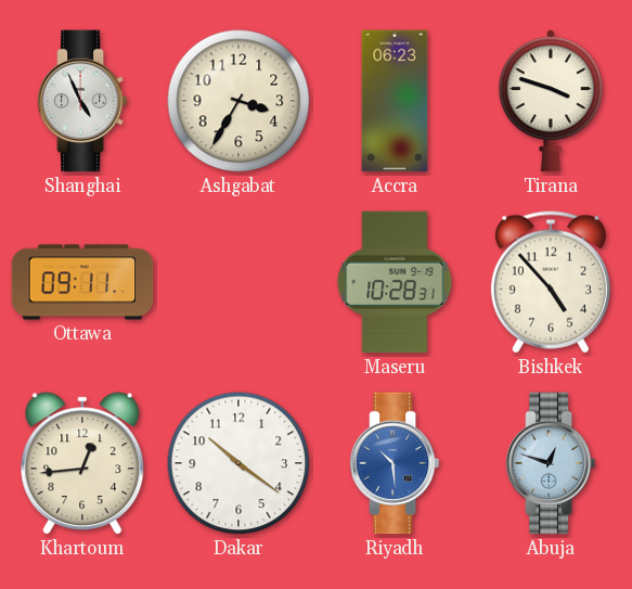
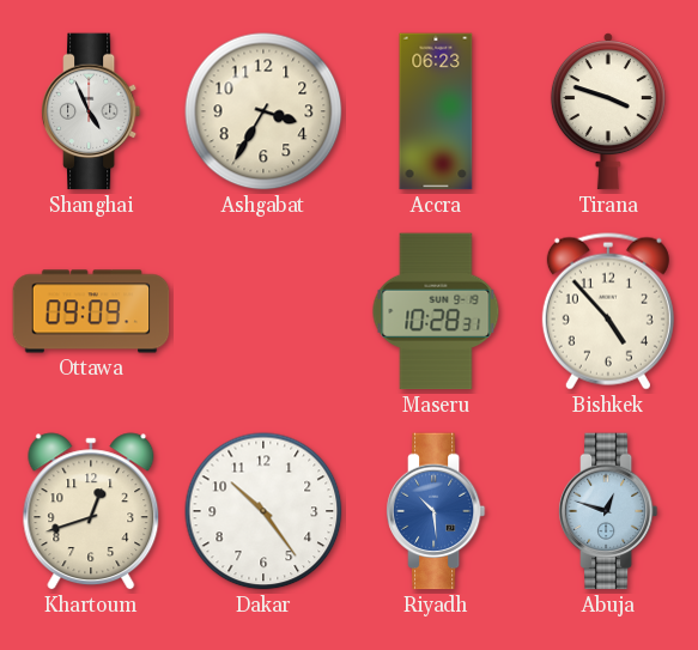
Ottawa: 09:11 -> 09:09 (91, 311)
Khartoum: 12:44 -> 12:42 (91, 511)
Dakar: 10:21 -> 10:24 (263, 511)
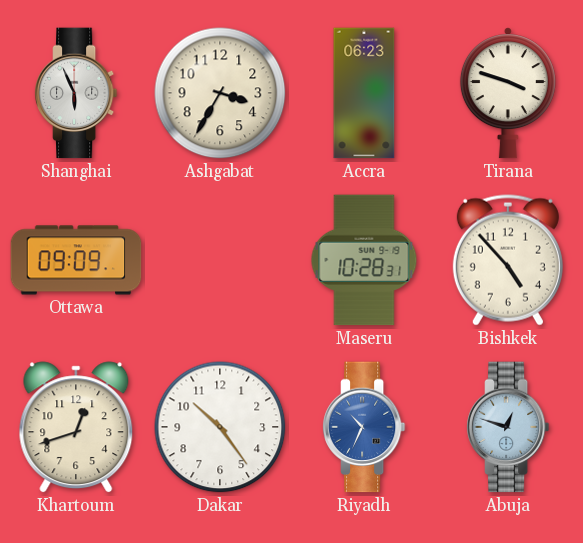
Shanghai: 4:56 -> 5:56 (76, 93)
Riyadh: 10:29 -> 10:34 (364, 427)
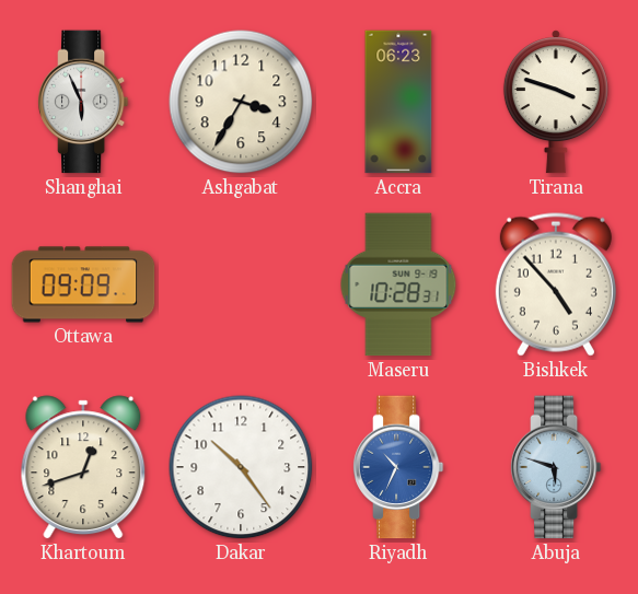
Abuja: 12:48 -> 5:48 (556, 467)
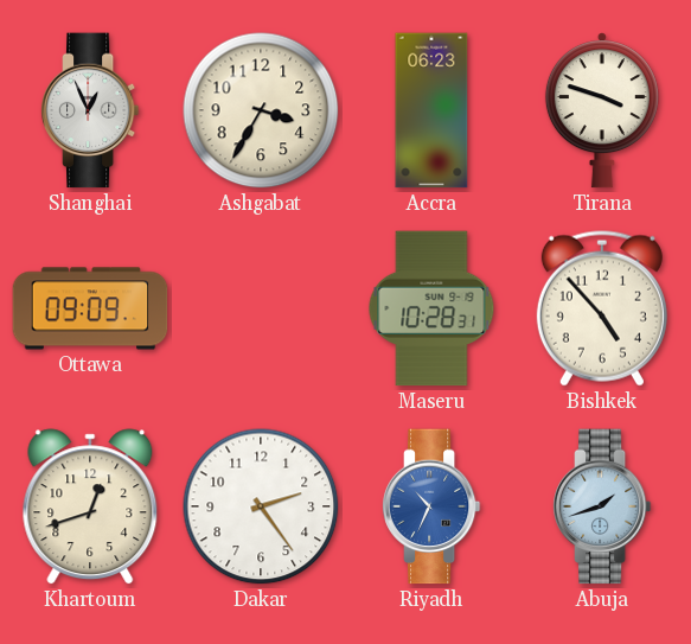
Shanghai: 5:56 -> 12:56 (90, 110)
Dakar: 10:24 -> 2:24 (261, 506)
Abuja: 5:48 -> 1:42 (602, 506)
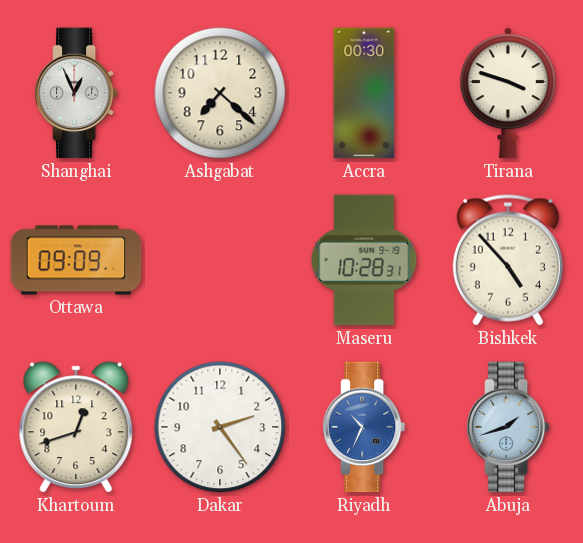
Ashgabat: 3:35 -> 7:22 (220, 93)
Accra: 06:23 -> 00:30 (364, 93)
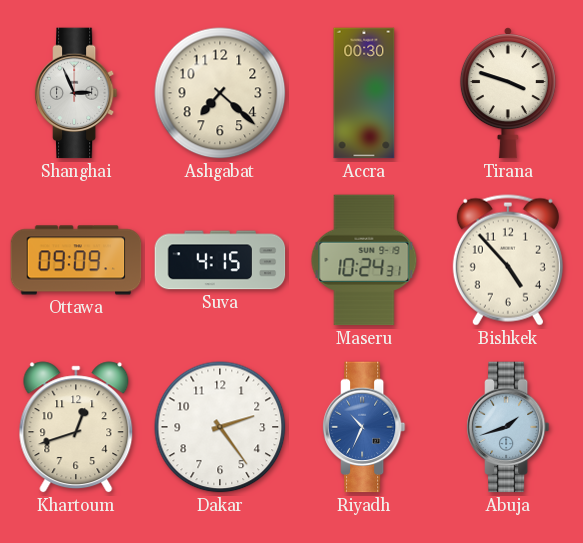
Shanghai: 12:56 -> 2:56 (76, 93)
Suva: none -> 4:15 (220, 260)
Maseru: 10:28 -> 10:24 (364, 260)
